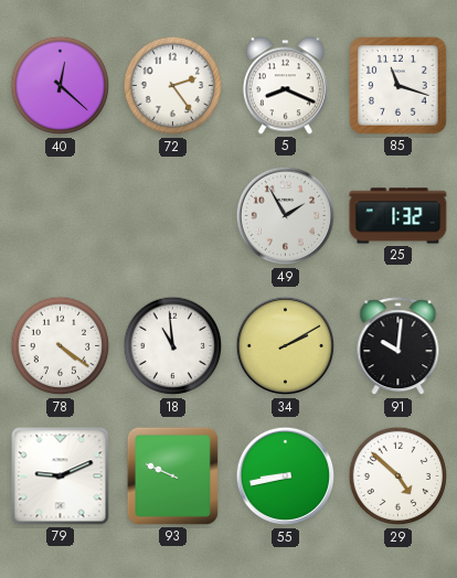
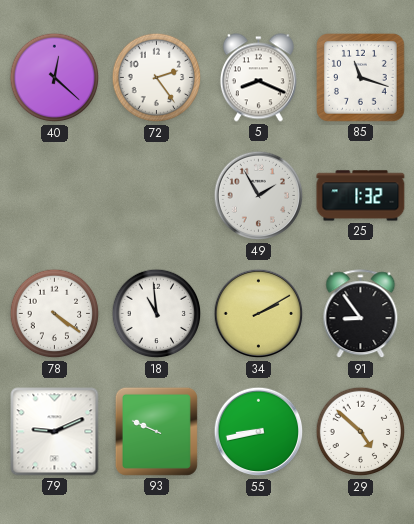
91: 10:01 -> 8:54 (361, 314)
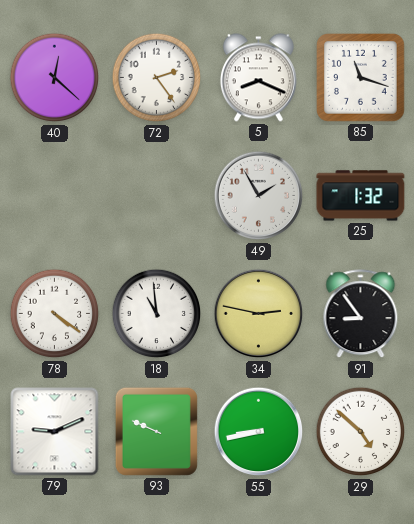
34: 2:10 -> 2:47 (259, 314)
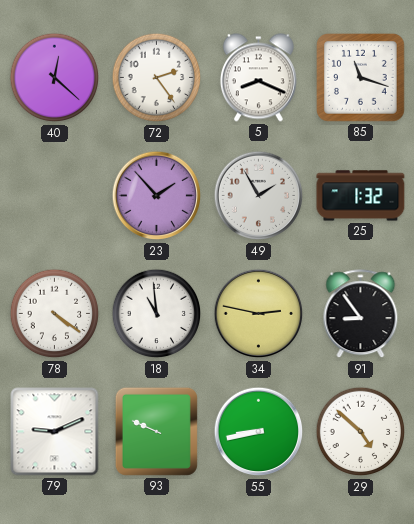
23: none -> 1:53 (157, 196)
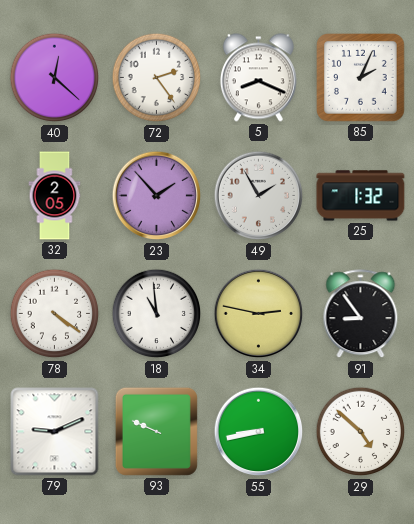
85: 11:18 -> 2:04 (361, 78)
32: none -> 2:05 (55, 196)
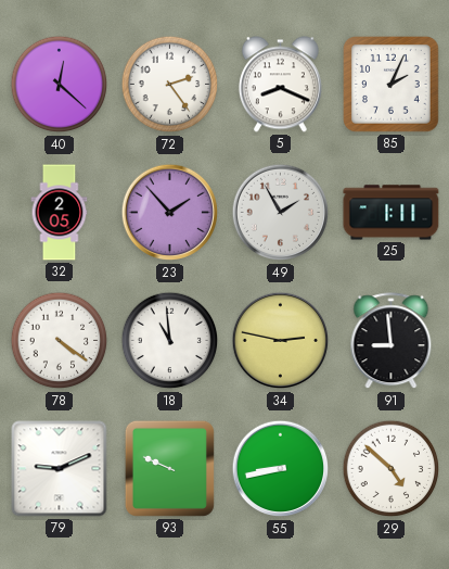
25: 1:32 -> 1:11 (392, 213)
91: 8:54 -> 8:59 (392, 341)
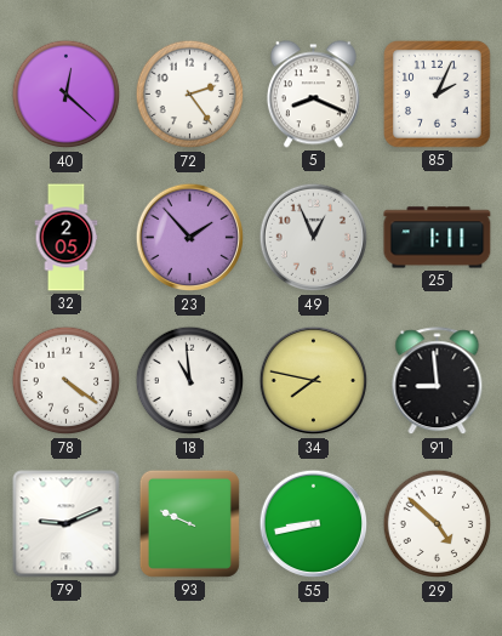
49: 1:55 -> 12:56 (314, 238)
34: 2:47 -> 7:47 (314, 381)
